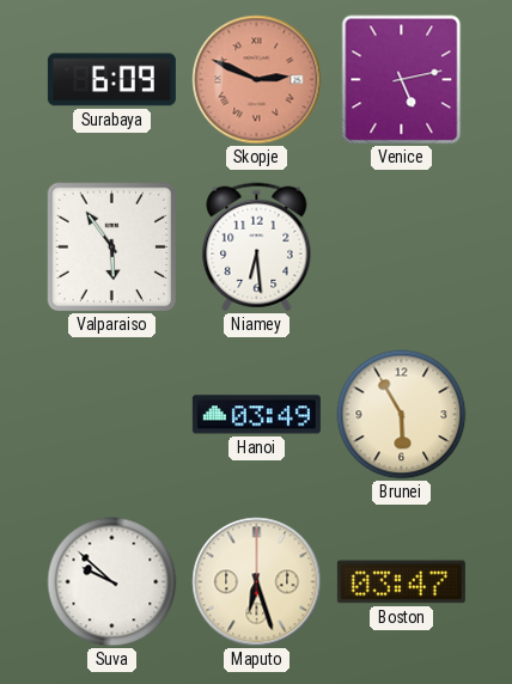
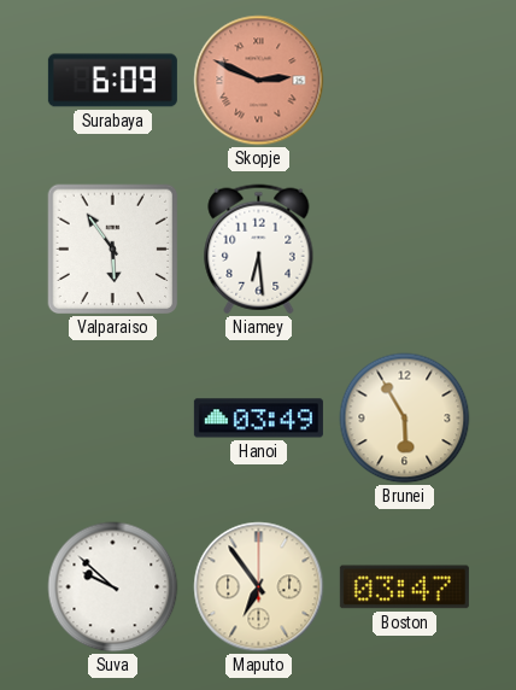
Venice: 5:13 -> none (402, 80)
Maputo: 6:27 -> 6:54 (259, 587)
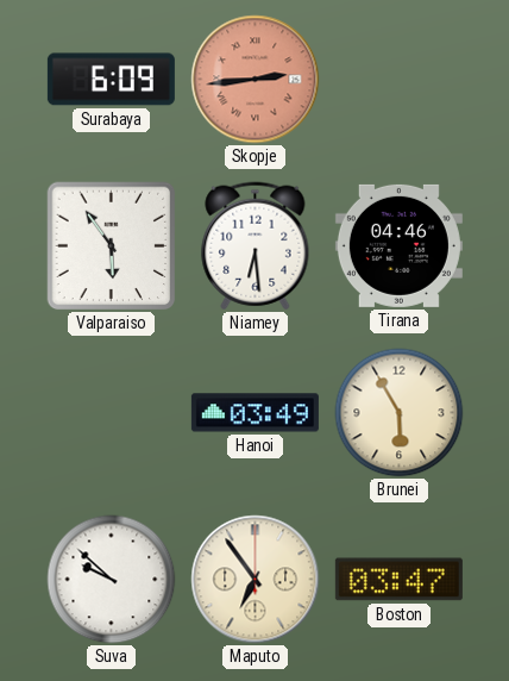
Skopje: 2:49 -> 2:44 (256, 80)
Tirana: none -> 04:46 (398, 245)
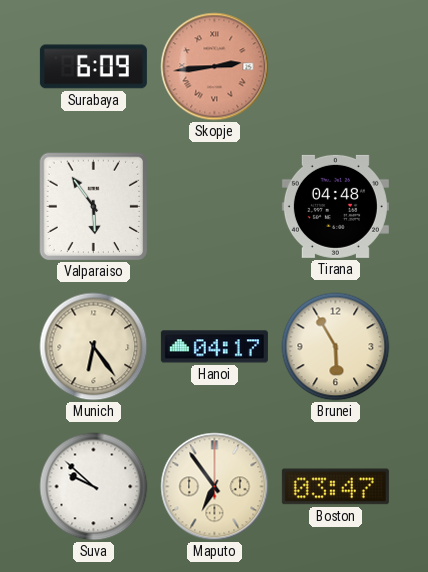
Niamey: 6:29 -> none (256, 246)
Tirana: 04:46 -> 04:48 (335, 206)
Munich: none -> 6:24 (94, 347)
Hanoi: 03:49 -> 04:17 (214, 347)
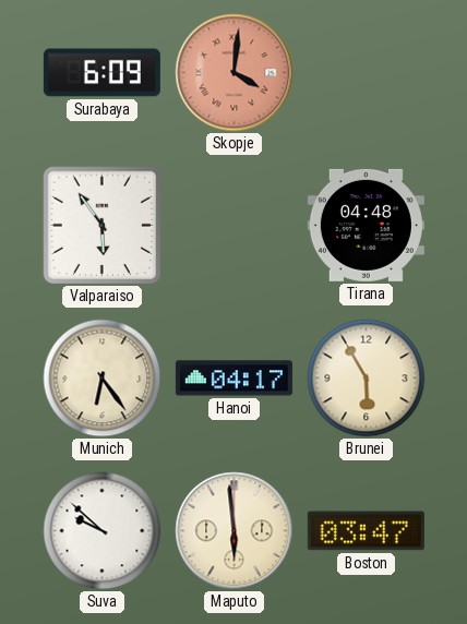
Skopje: 2:44 -> 4:01 (235, 73)
Maputo: 6:54 -> 5:59 (235, 531)
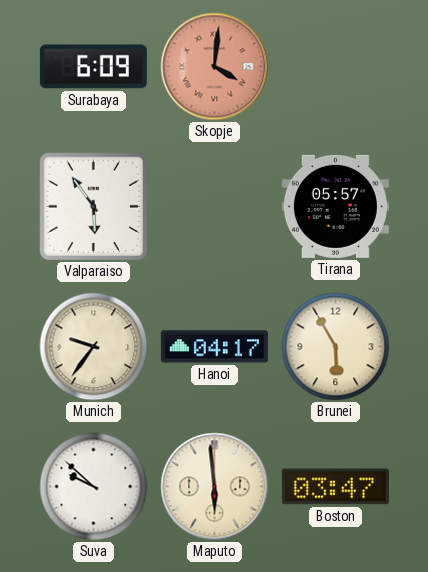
Tirana: 04:48 -> 05:57 (335, 206)
Munich: 6:24 -> 9:36 (94, 347)
